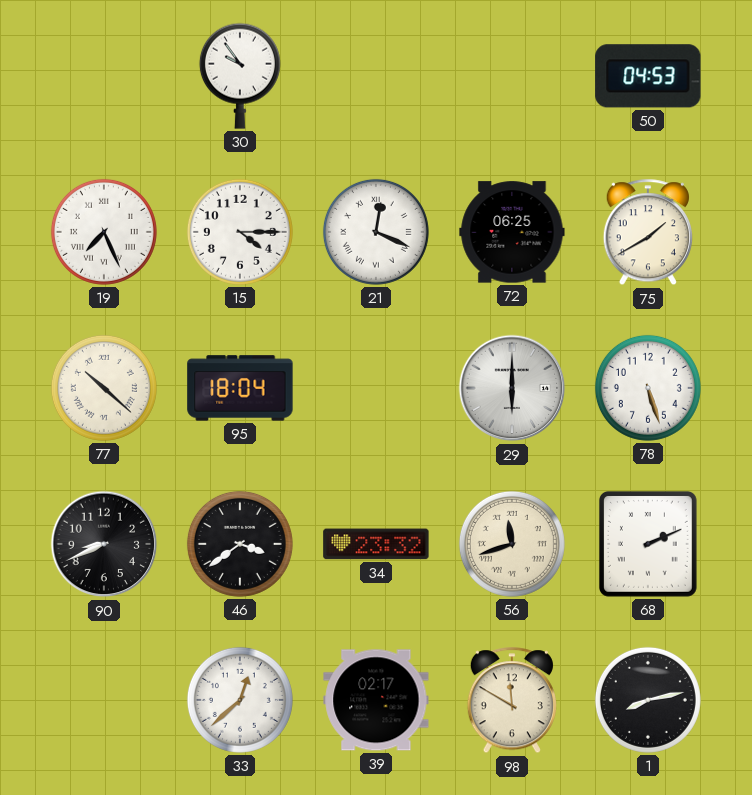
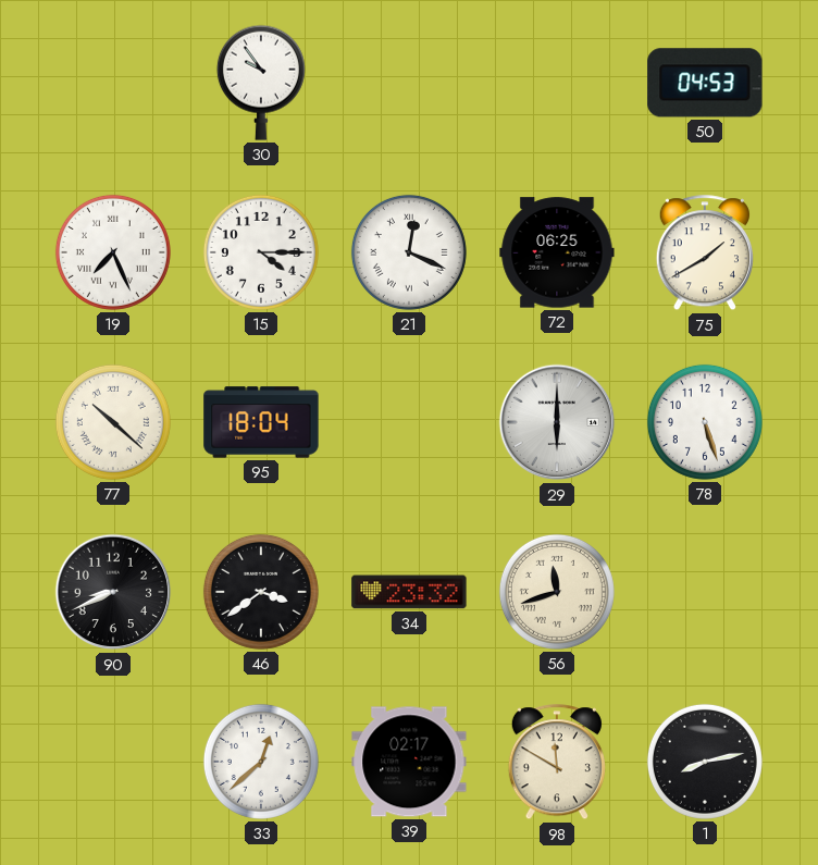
68: 2:11 -> none (648, 544)
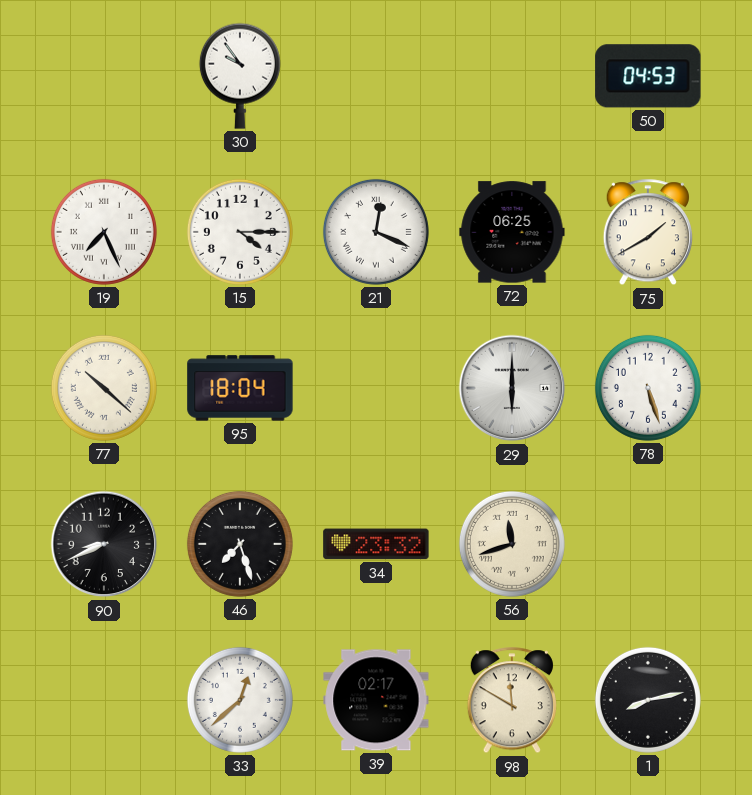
46: 3:39 -> 7:27 (240, 544)
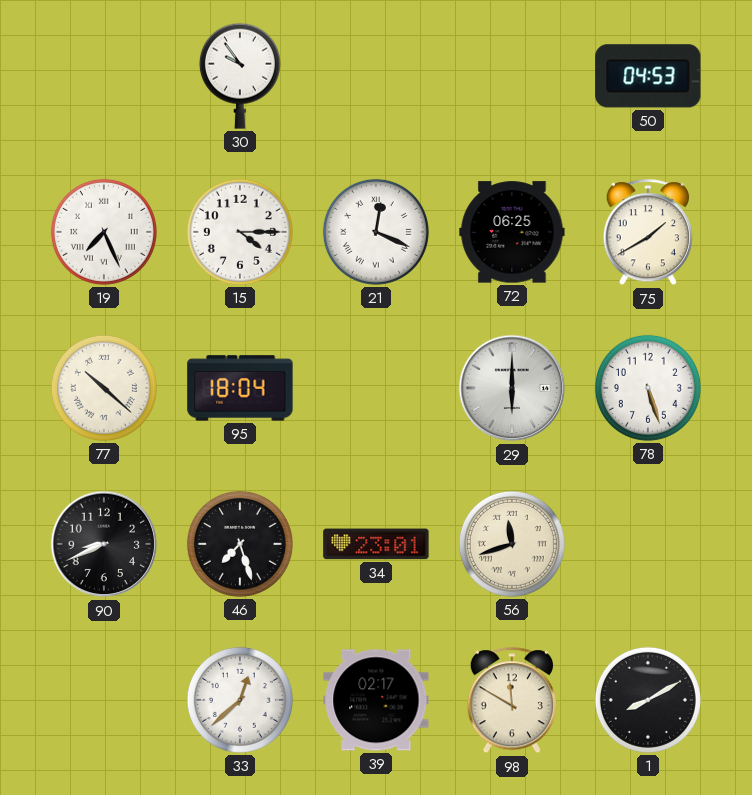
34: 23:32 -> 23:01 (376, 544)
1: 8:13 -> 8:10 (648, 700)
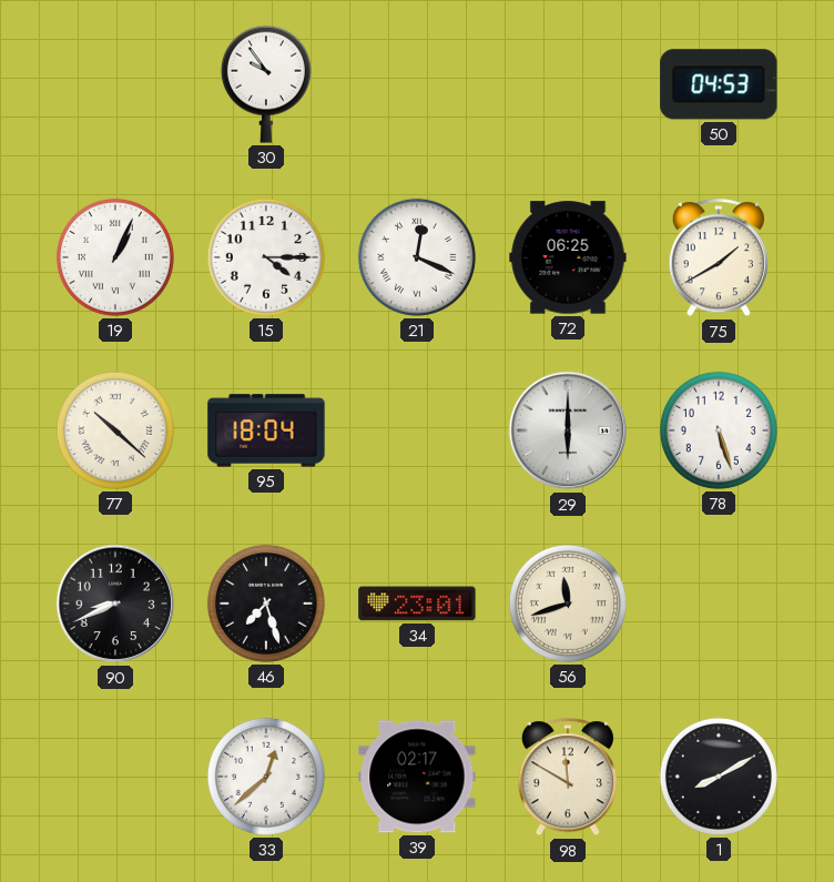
19: 7:26 -> 1:04 (115, 257)
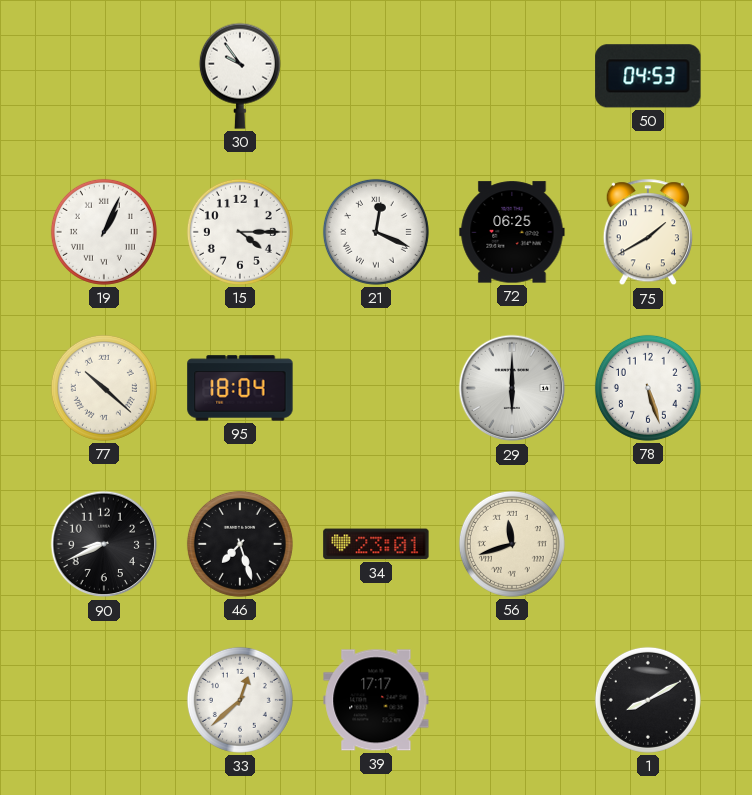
39: 02:17 -> 17:17 (376, 700)
98: 11:50 -> none (568, 778)
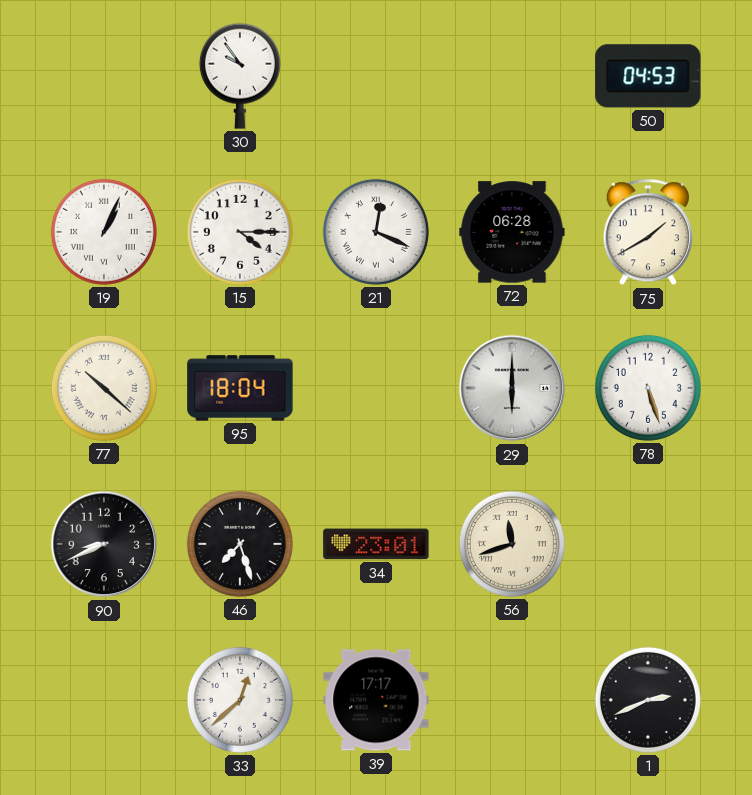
72: 06:25 -> 06:28 (512, 232)
1: 8:10 -> 2:41 (648, 700)
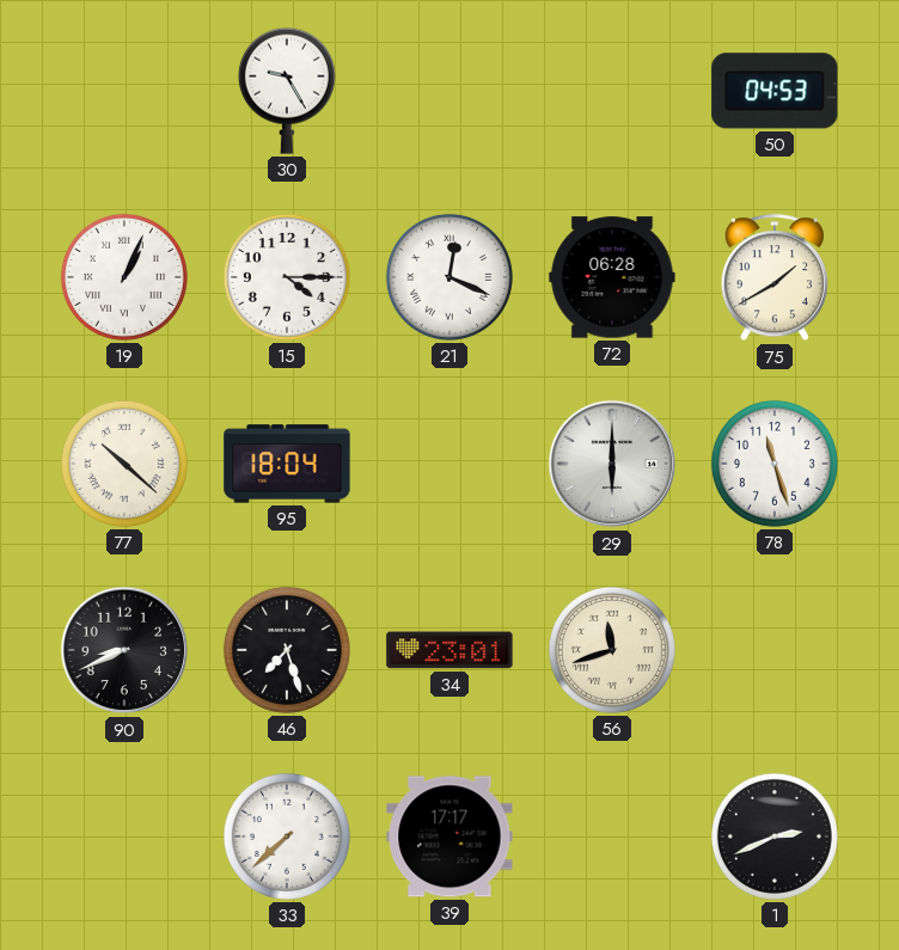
30: 9:54 -> 9:25 (287, 91)
78: 5:27 -> 11:27 (775, 464)
33: 12:38 -> 7:38 (287, 836)
